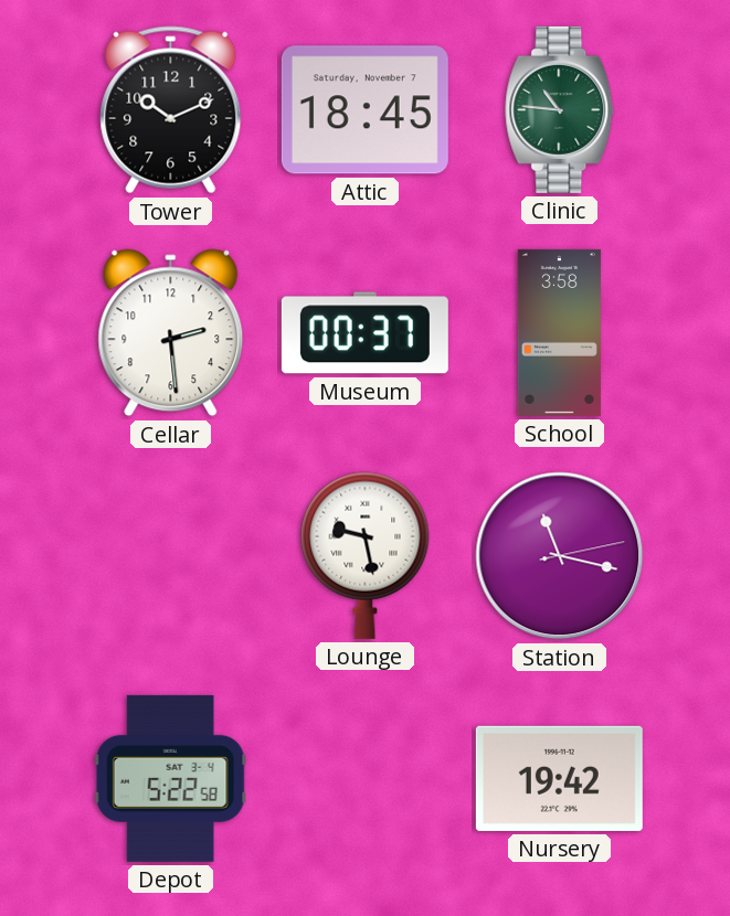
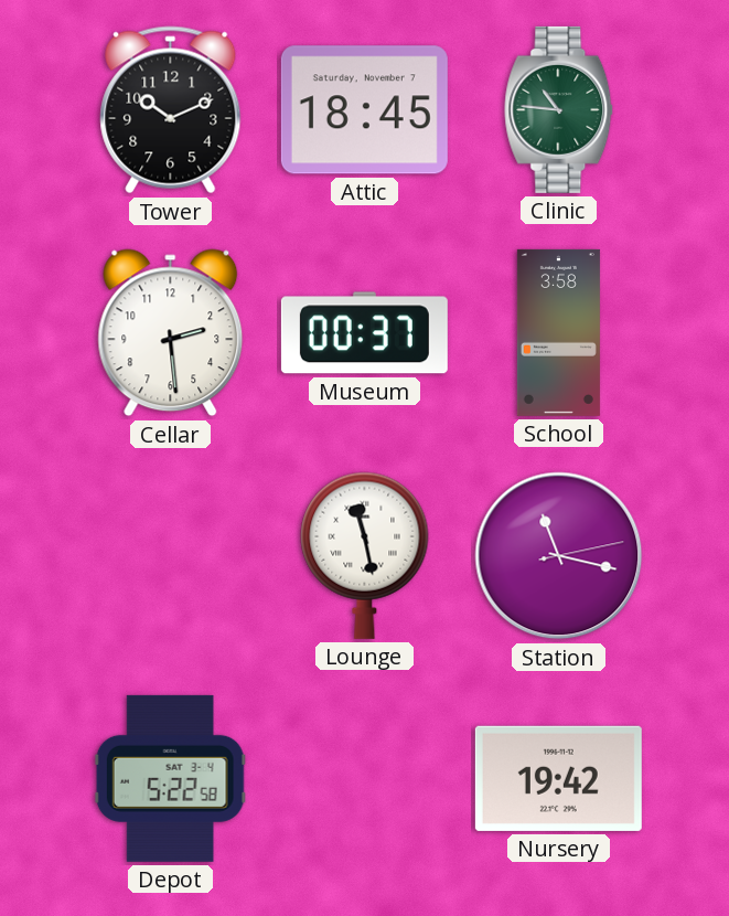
Lounge: 9:28 -> 11:28 (365, 555)
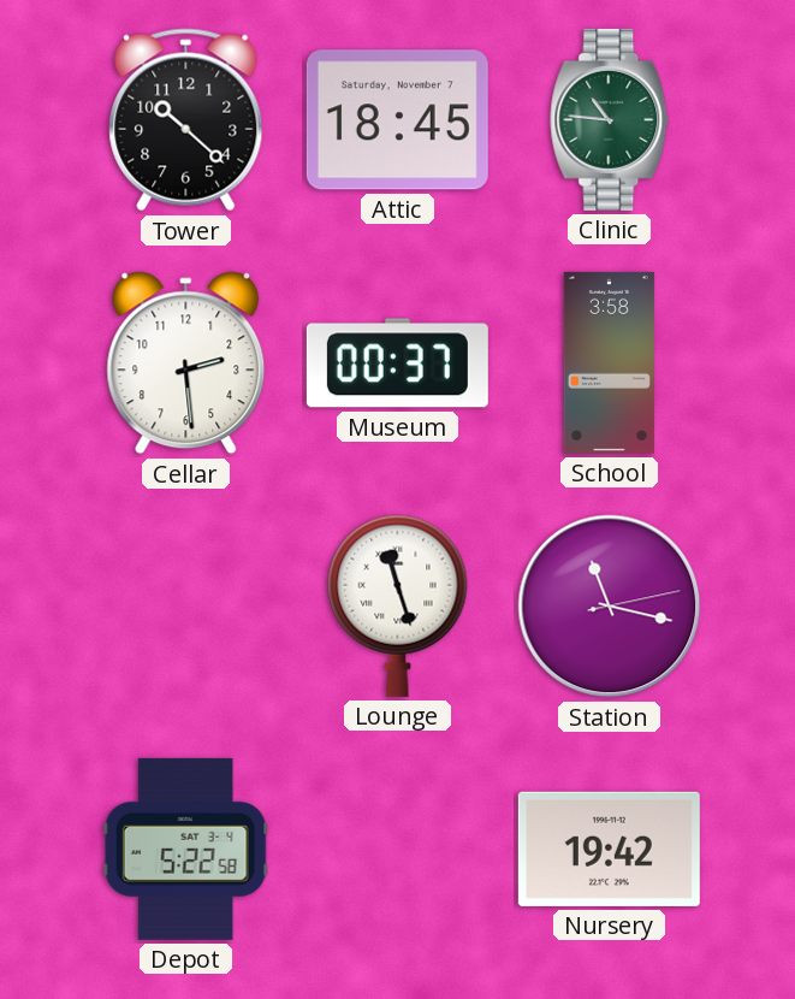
Tower: 10:11 -> 10:22 (186, 120)
Lounge: 11:28 -> 11:27 (398, 605)
